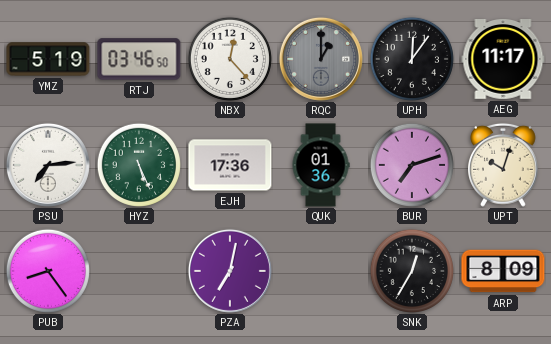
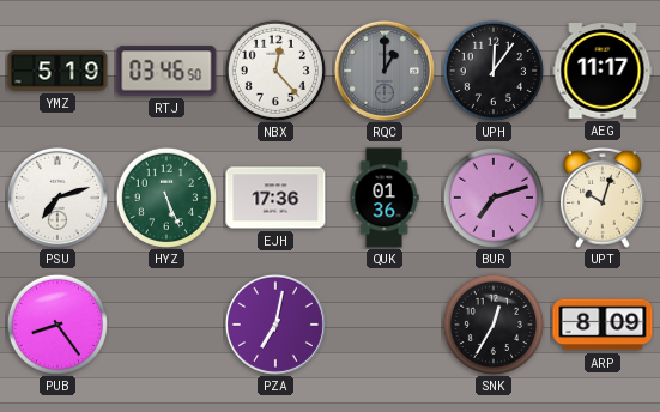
PSU: 7:14 -> 7:12 (57, 198)
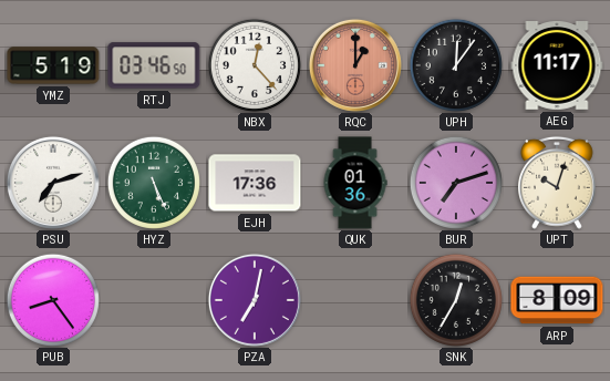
RQC dial: grey -> salmon (355, 65)
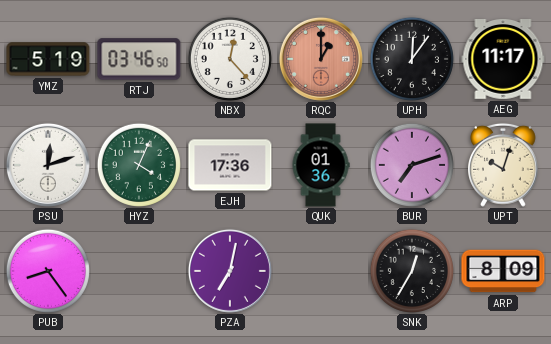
PSU: 7:12 -> 12:12 (48, 165)
HYZ: 5:26 -> 4:04 (139, 165)
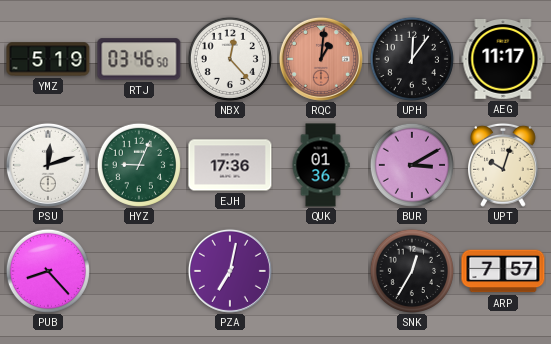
RQC: 1:00 -> 1:01 (321, 59)
HYZ: 4:04 -> 9:04 (139, 165)
BUR: 7:12 -> 3:10 (412, 165)
PUB: 8:24 -> 8:23 (48, 271)
ARP: 8:09 -> 7:57 (503, 271)
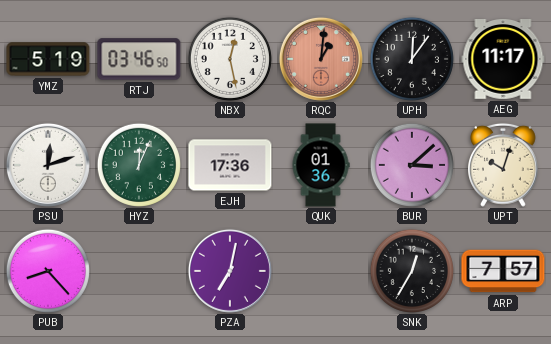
NBX: 12:23 -> 12:28 (230, 59)
HYZ: 9:04 -> 12:04 (139, 165)
BUR: 3:10 -> 3:08 (412, 165)
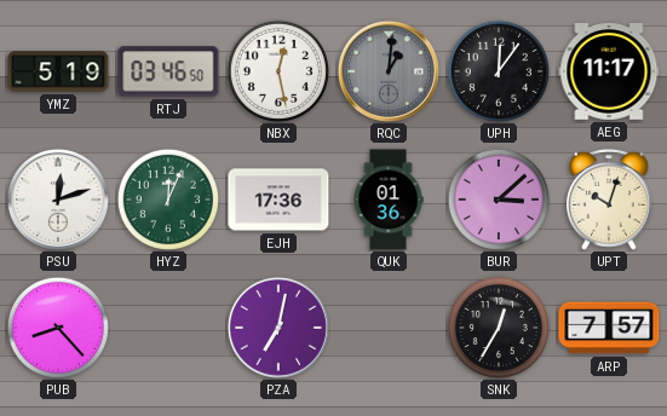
RQC dial: salmon -> grey (389, 71)
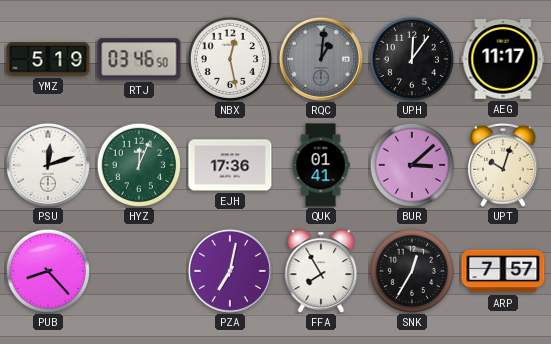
QUK: 01:36 -> 01:41 (321, 165)
FFA: none -> 7:55 (321, 271)
